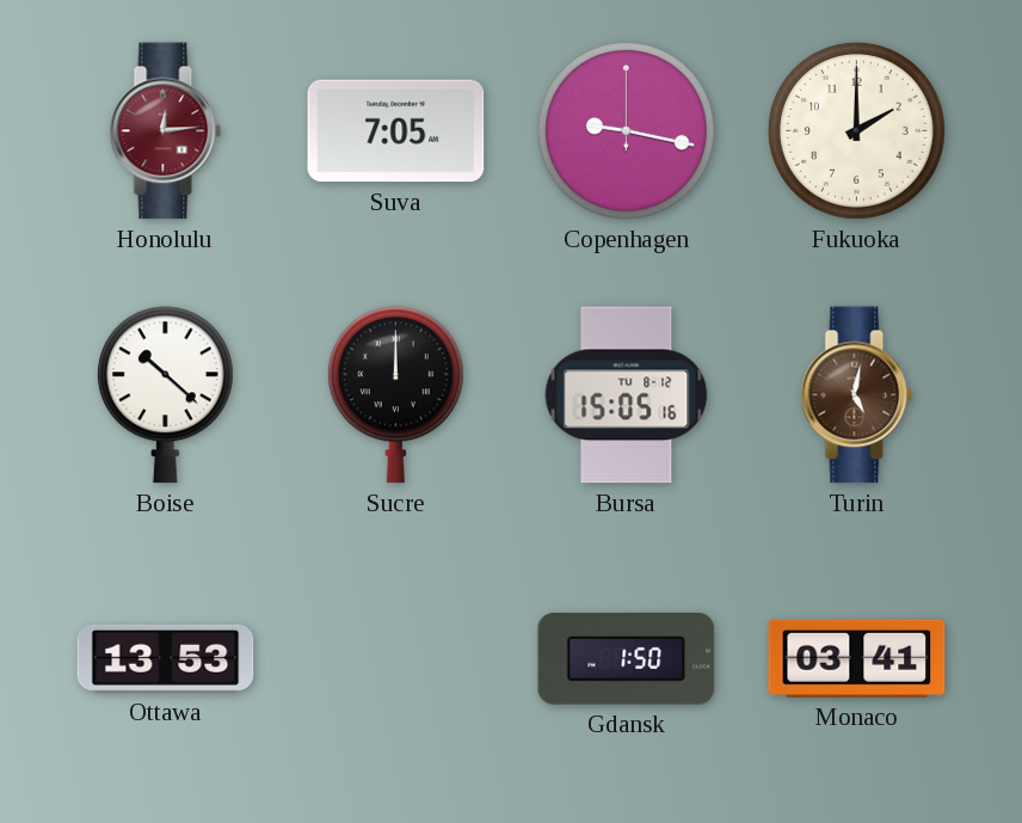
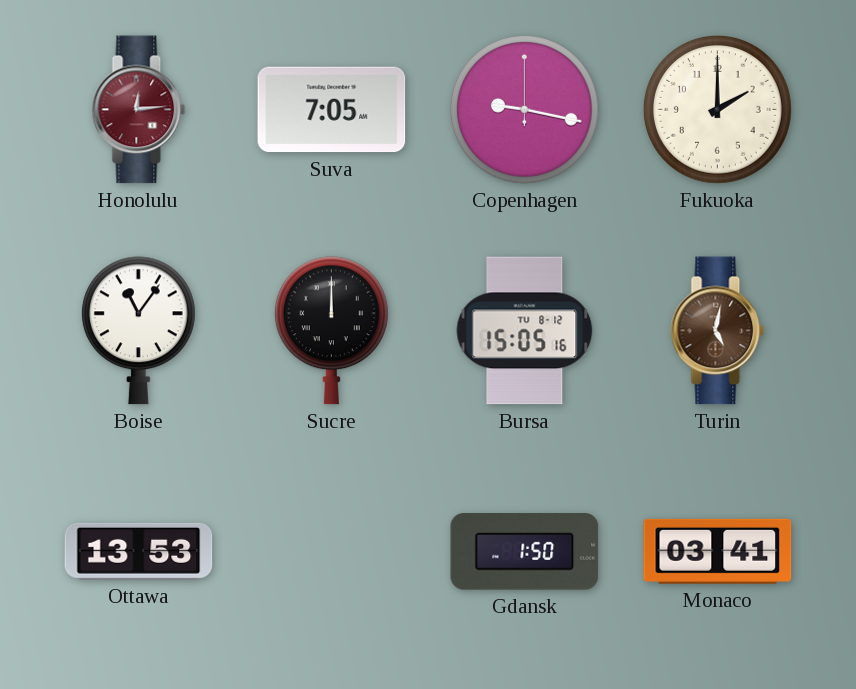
Boise: 10:22 -> 11:06 (138, 331)
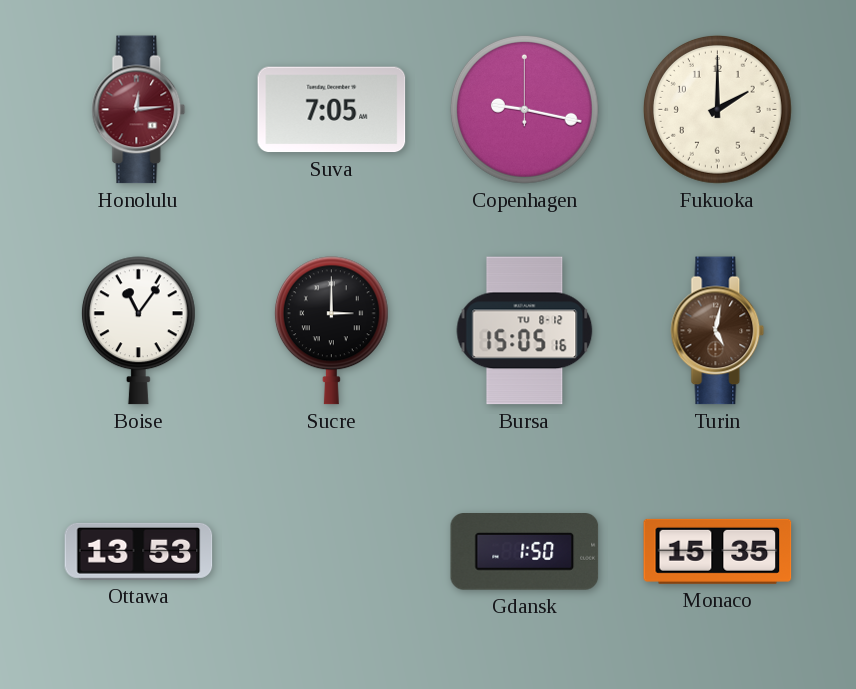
Sucre: 12:00 -> 3:00 (331, 331)
Monaco: 03:41 -> 15:35 (718, 551)
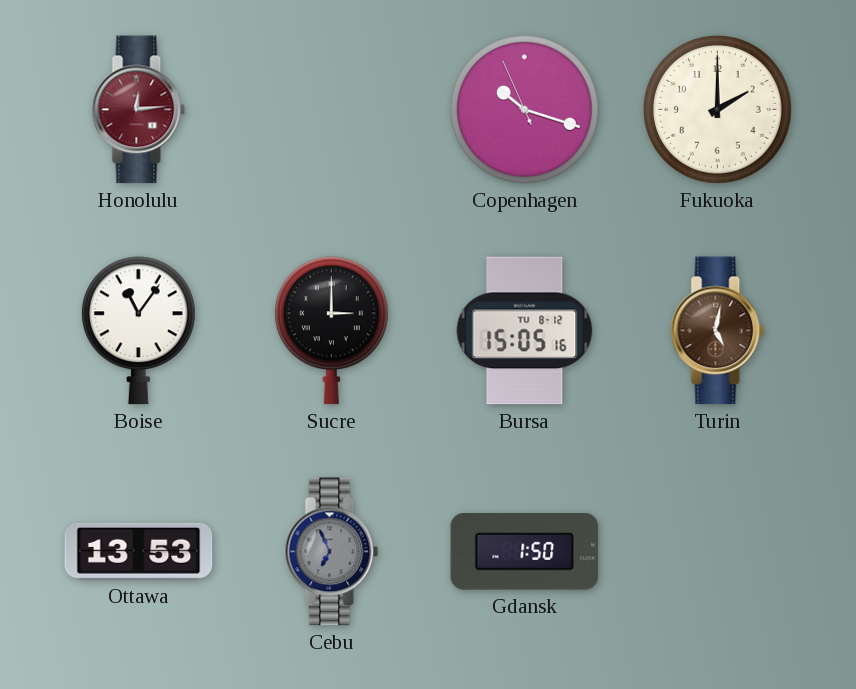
Suva: 7:05 -> none (332, 110)
Copenhagen: 9:17 -> 10:17 (524, 109)
Cebu: none -> 6:56 (332, 552)
Monaco: 15:35 -> none (718, 551)
